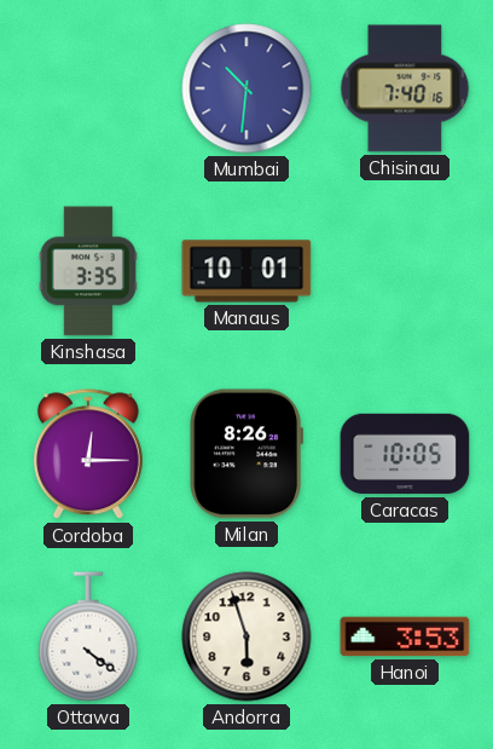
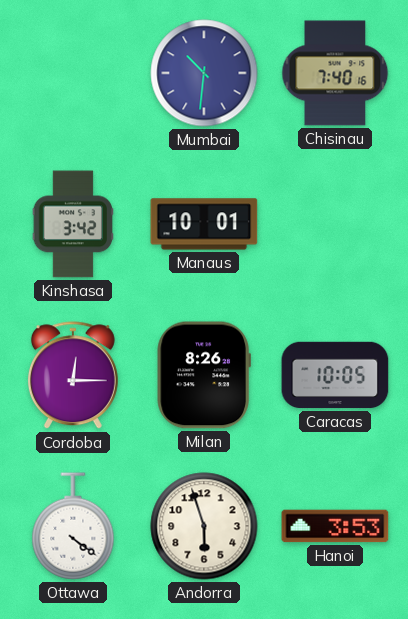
Kinshasa: 3:35 -> 3:42 (72, 224)
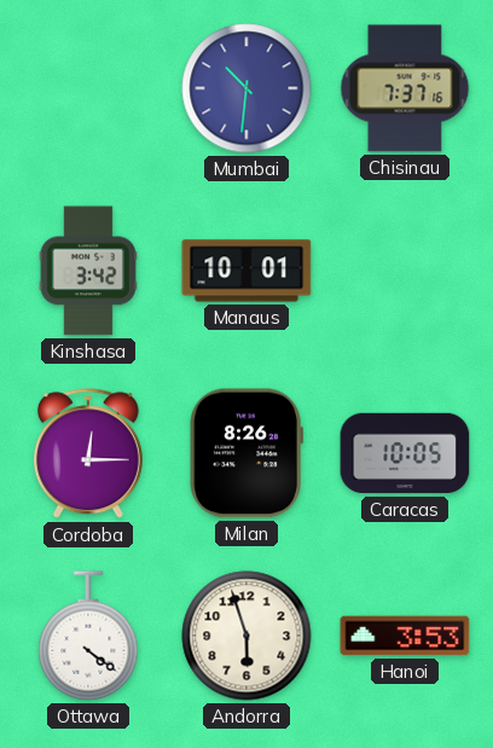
Chisinau: 7:40 -> 7:37 (405, 88)
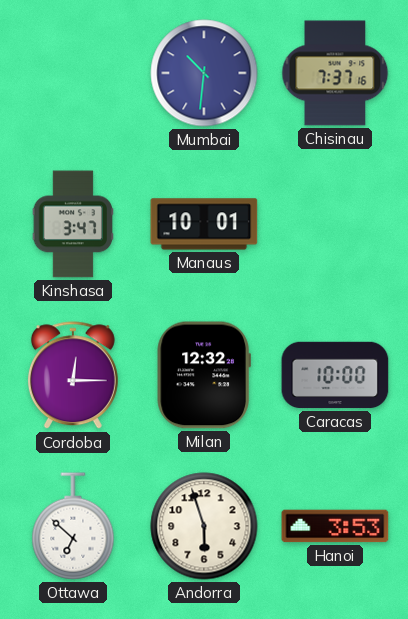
Kinshasa: 3:42 -> 3:47 (72, 224)
Milan: 8:26 -> 12:32 (204, 375)
Caracas: 10:05 -> 10:00 (335, 375)
Ottawa: 4:21 -> 6:52 (73, 526)
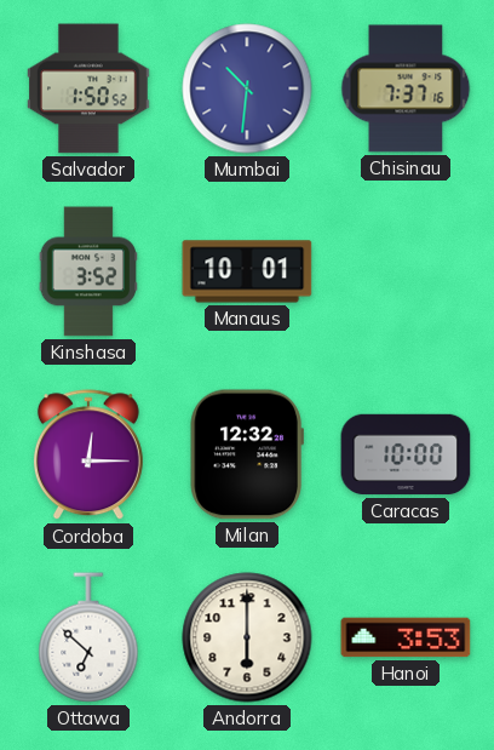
Salvador: none -> 1:50 (90, 88)
Kinshasa: 3:47 -> 3:52 (87, 271)
Andorra: 5:57 -> 6:00 (247, 637)
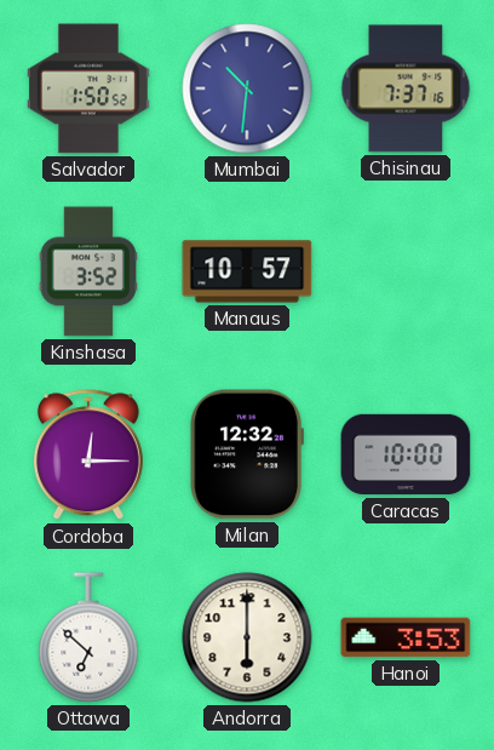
Manaus: 10:01 -> 10:57 (247, 271)
